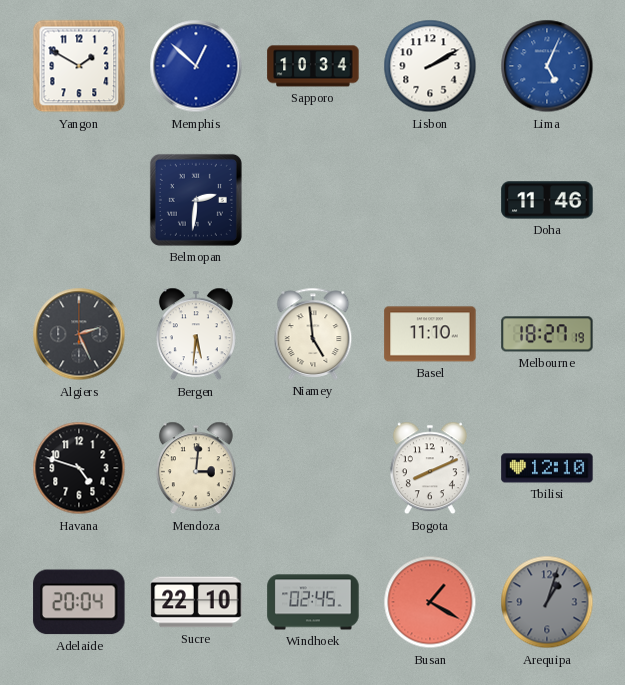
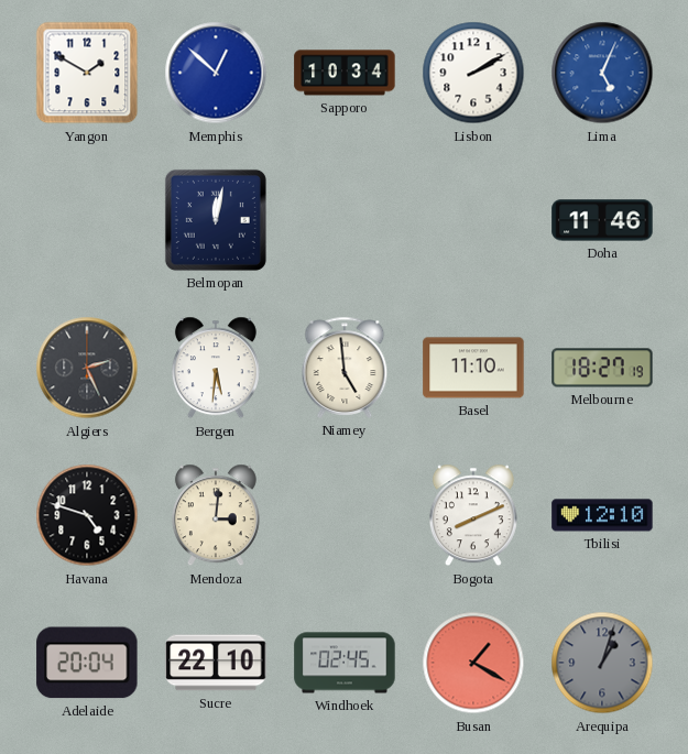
Belmopan: 2:31 -> 12:02 (216, 220)
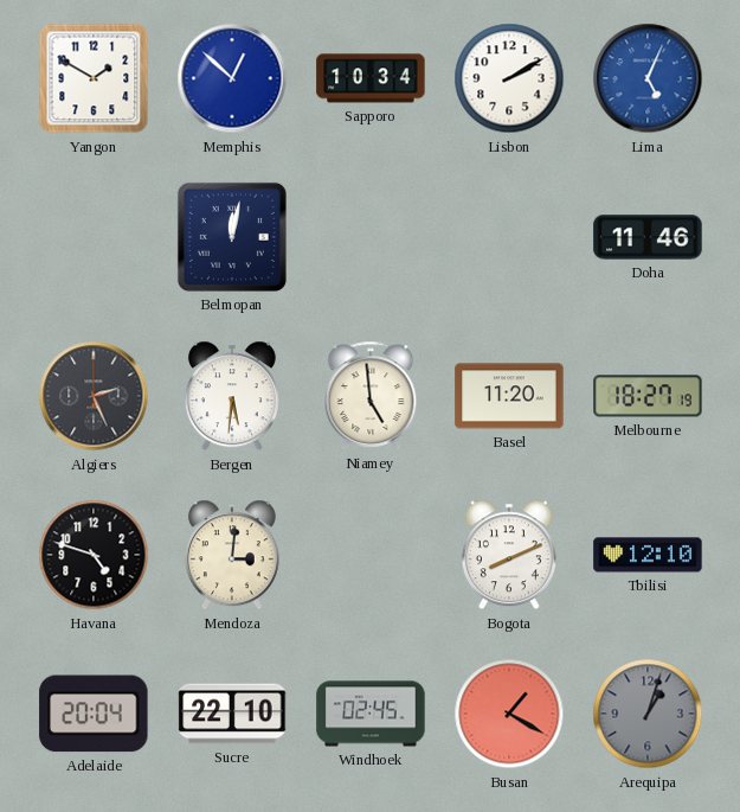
Basel: 11:10 -> 11:20 (509, 396)
